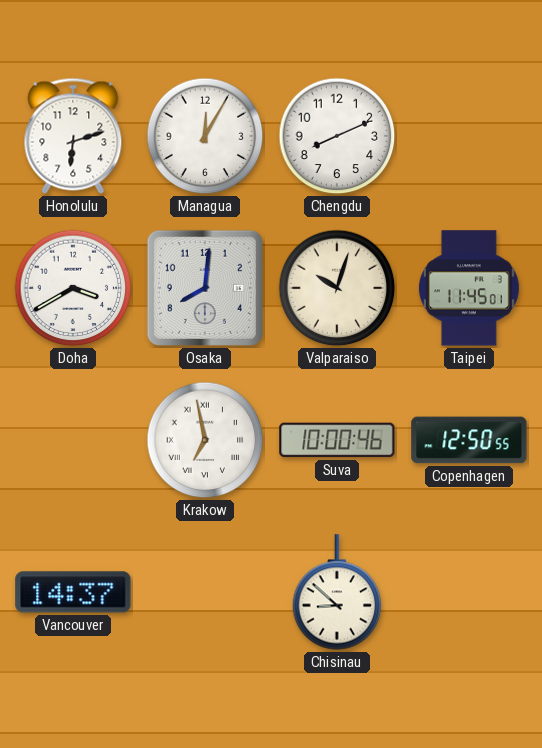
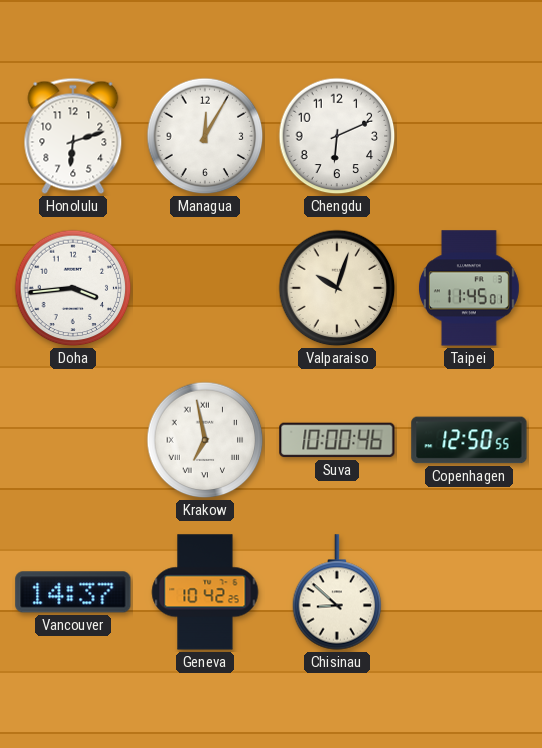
Chengdu: 8:11 -> 6:11 (337, 136)
Doha: 3:40 -> 3:44 (73, 288)
Osaka: 8:01 -> none (205, 288)
Geneva: none -> 10:42 (205, 592)
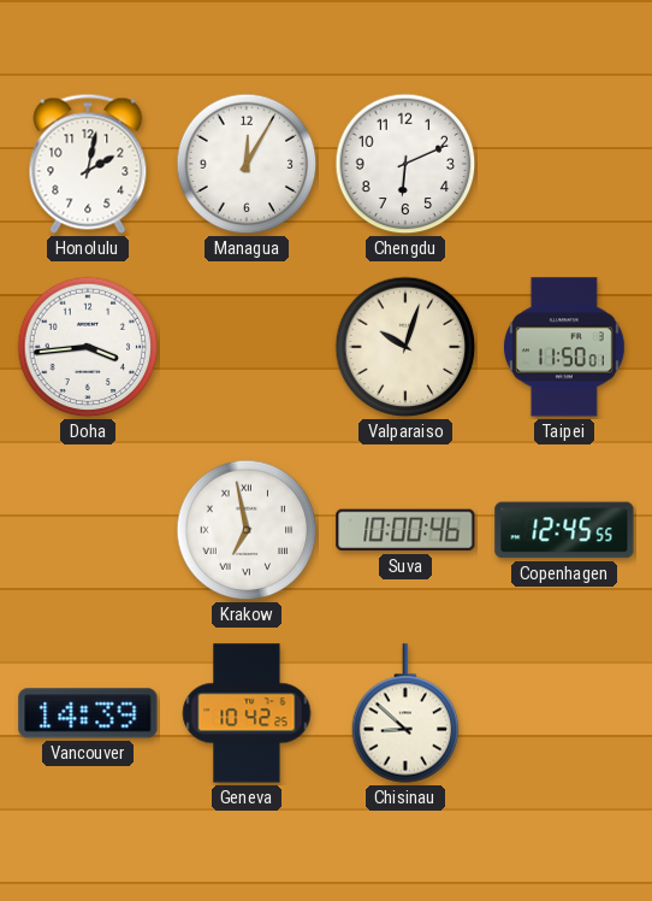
Honolulu: 6:12 -> 2:02 (88, 164)
Taipei: 11:45 -> 11:50 (564, 347)
Copenhagen: 12:50 -> 12:45 (564, 530)
Vancouver: 14:37 -> 14:39 (88, 713)
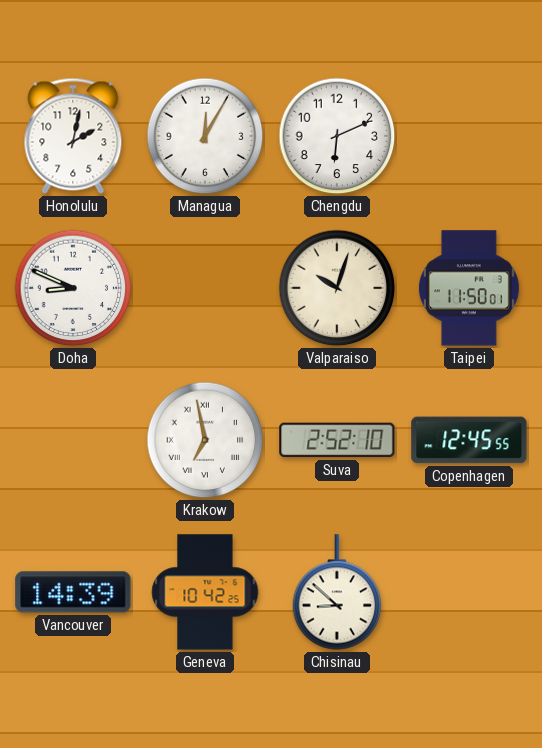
Doha: 3:44 -> 8:49 (73, 288)
Suva: 10:00 -> 2:52 (337, 440)
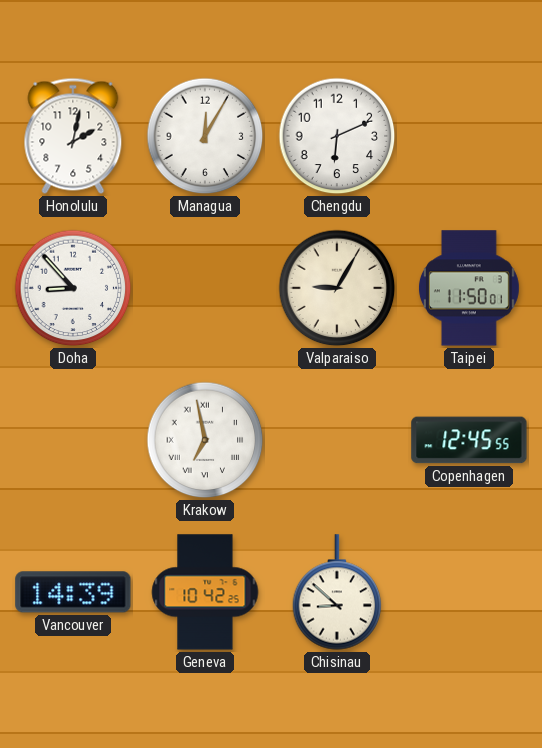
Doha: 8:49 -> 8:53 (73, 288)
Valparaiso: 10:03 -> 9:05 (337, 288)
Suva: 2:52 -> none (337, 440)
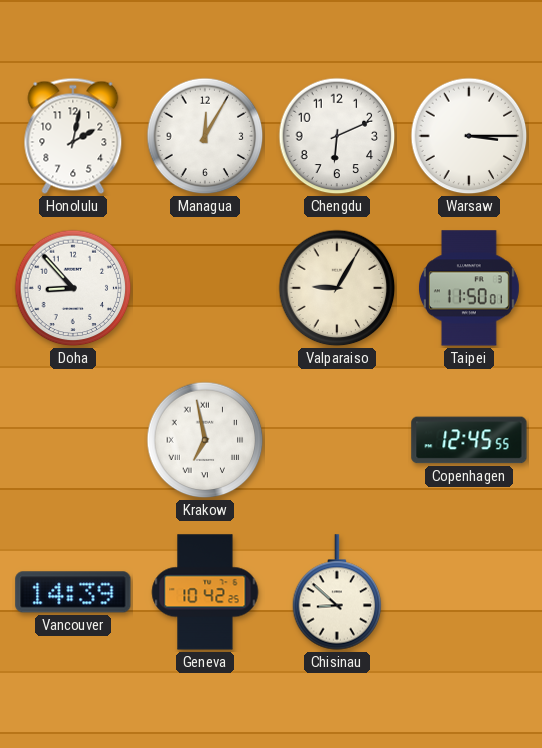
Warsaw: none -> 3:15 (469, 136)
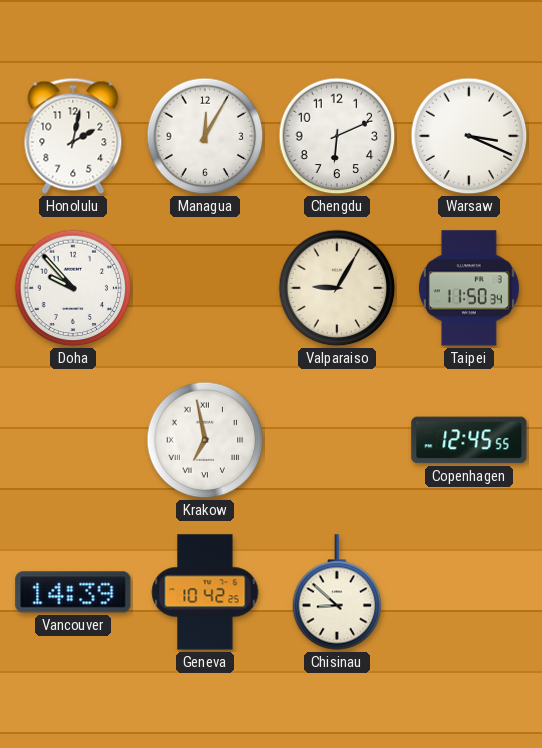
Warsaw: 3:15 -> 3:19 (469, 136)
Doha: 8:53 -> 9:53 (73, 288)
Taipei: 11:50:01 -> 11:50:34 (469, 288)
